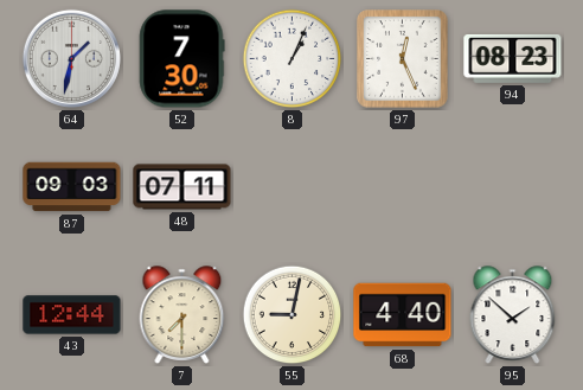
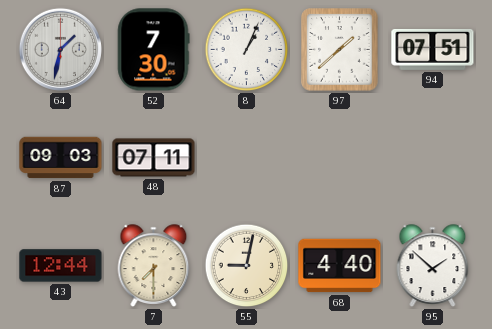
97: 12:26 -> 1:38 (340, 50)
94: 08:23 -> 07:51 (433, 49)
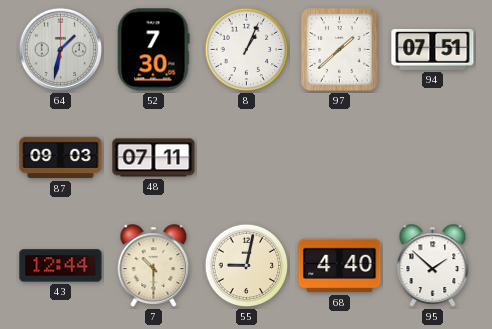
7: 7:30 -> 10:30 (154, 266)
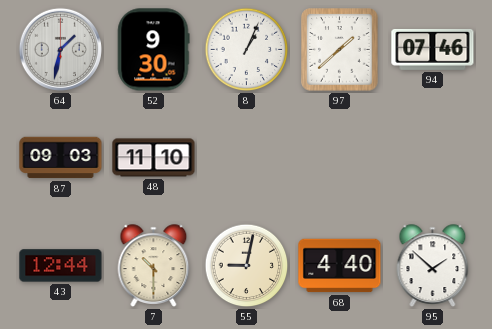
52: 7:30 -> 9:30 (153, 50)
94: 07:51 -> 07:46 (433, 49)
48: 07:11 -> 11:10 (154, 158)
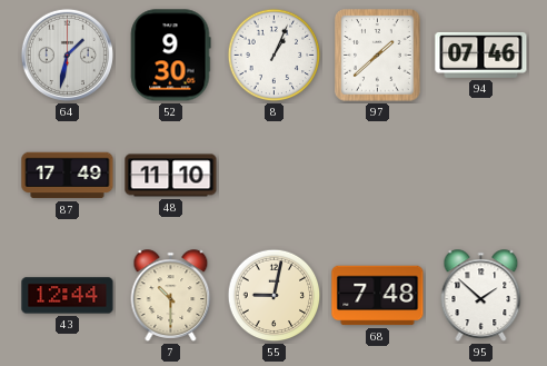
87: 09:03 -> 17:49 (68, 176)
68: 4:40 -> 7:48 (378, 296)
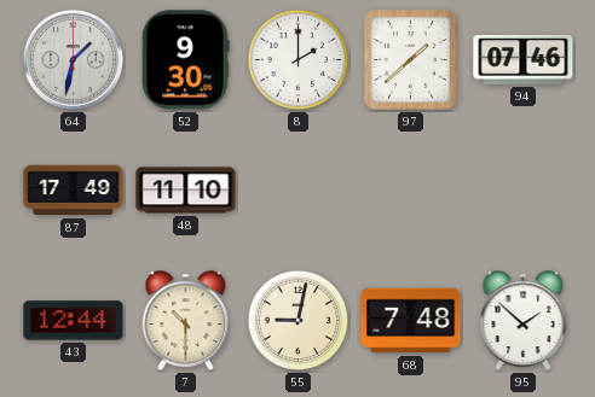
8: 1:04 -> 2:00 (299, 60)
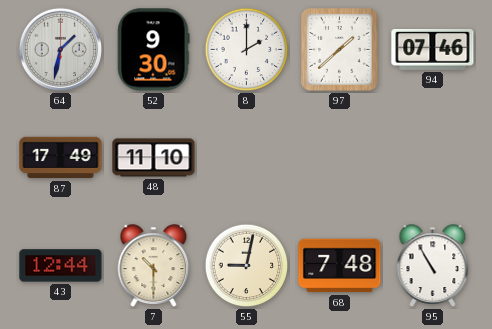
95: 1:52 -> 10:55 (433, 266)
